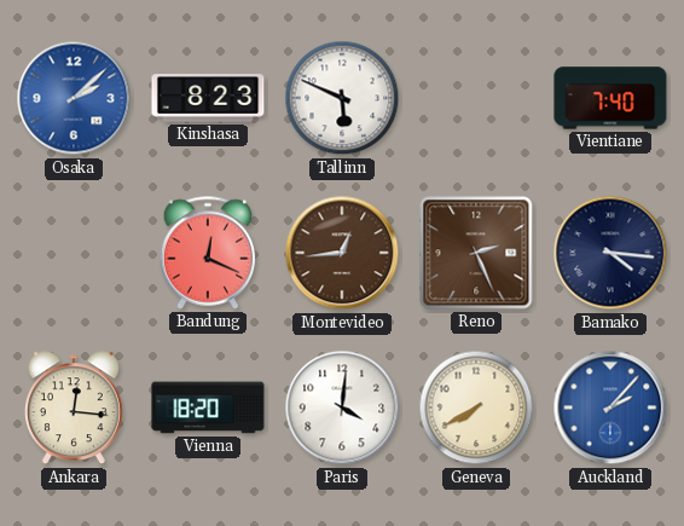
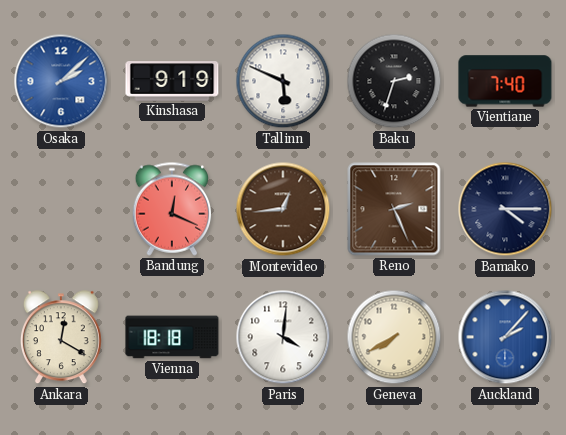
Kinshasa: 8:23 -> 9:19 (172, 81)
Baku: none -> 2:33 (394, 81)
Bamako: 4:16 -> 4:15 (505, 209)
Ankara: 12:16 -> 12:20 (61, 338)
Vienna: 18:20 -> 18:18 (172, 337)
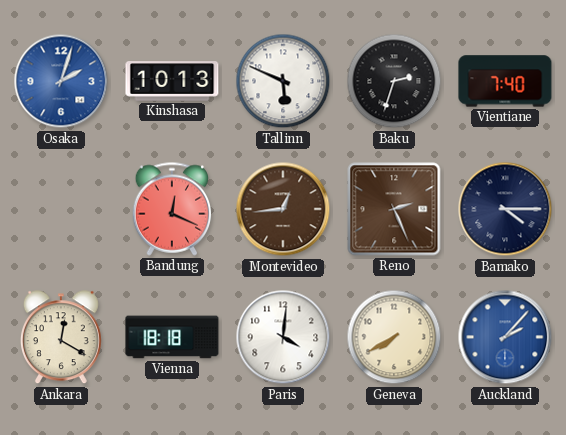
Osaka: 2:08 -> 2:03 (61, 81)
Kinshasa: 9:19 -> 10:13 (172, 81)
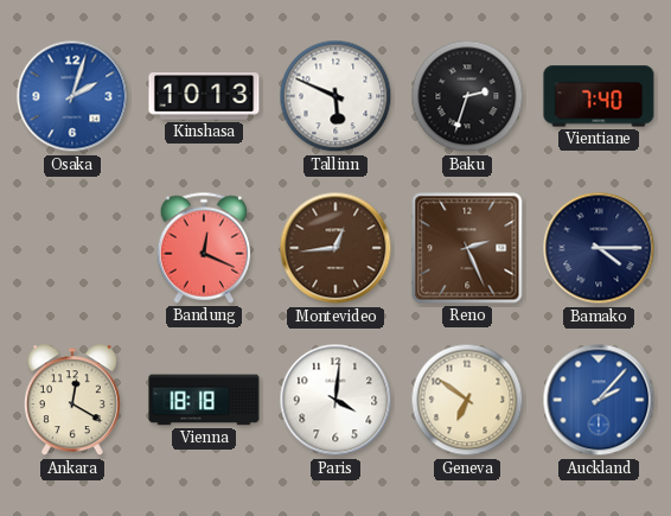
Geneva: 7:40 -> 6:51 (467, 400)
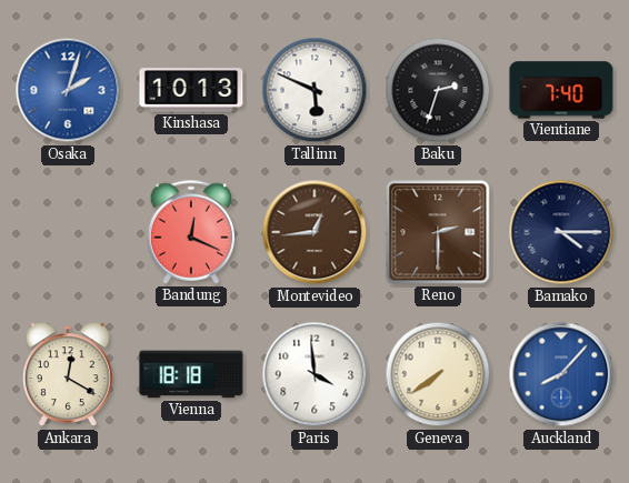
Reno: 2:26 -> 2:30 (438, 232)
Paris: 4:01 -> 3:59 (314, 374)
Geneva: 6:51 -> 7:39 (438, 374)
Auckland: 2:07 -> 8:07 (561, 374)
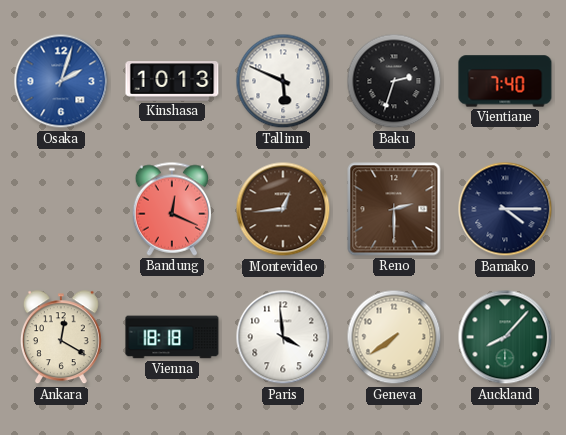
Auckland dial: blue -> green (505, 337)
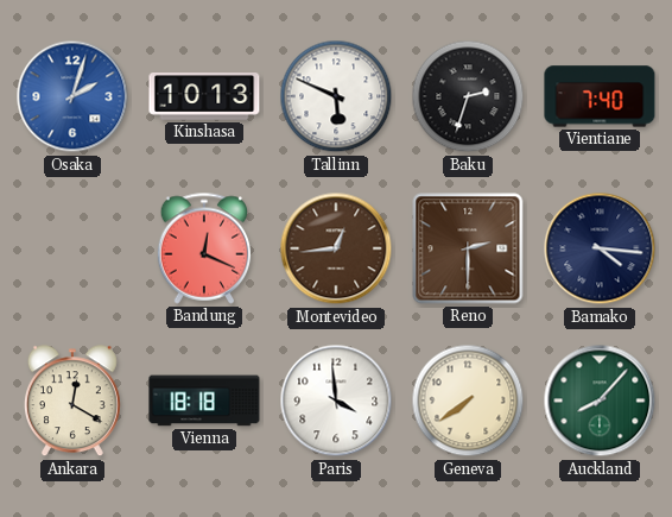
Bamako: 4:15 -> 4:16 (600, 248)
